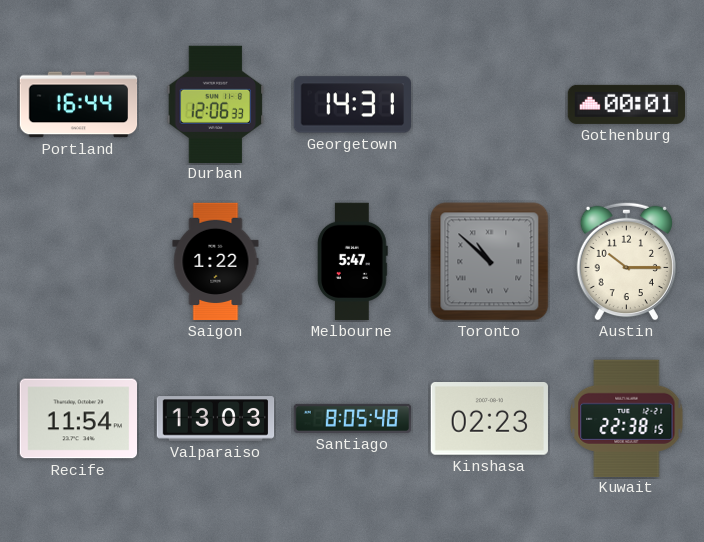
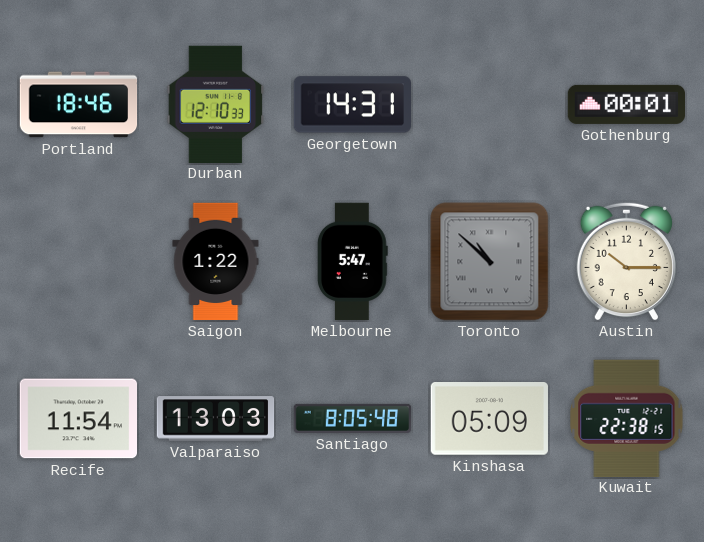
Portland: 16:44 -> 18:46 (79, 105)
Durban: 12:06 -> 12:10 (216, 104)
Kinshasa: 02:23 -> 05:09 (489, 419)
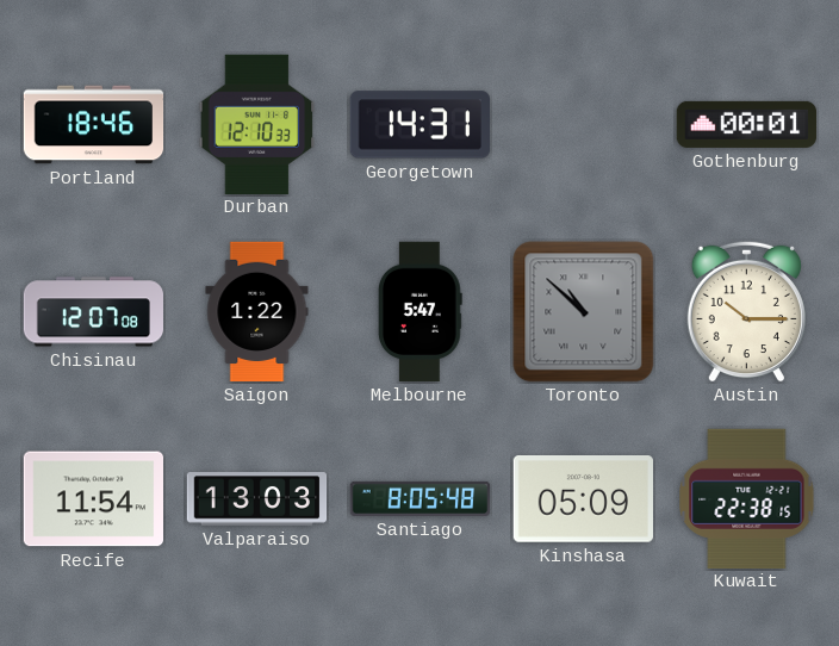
Chisinau: none -> 12:07 (93, 312)
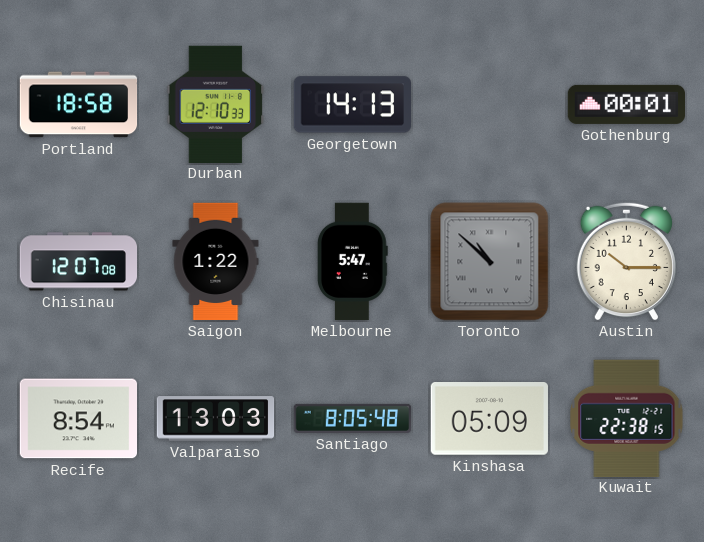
Portland: 18:46 -> 18:58 (79, 105)
Georgetown: 14:31 -> 14:13 (352, 105)
Recife: 11:54 -> 8:54 (78, 419)
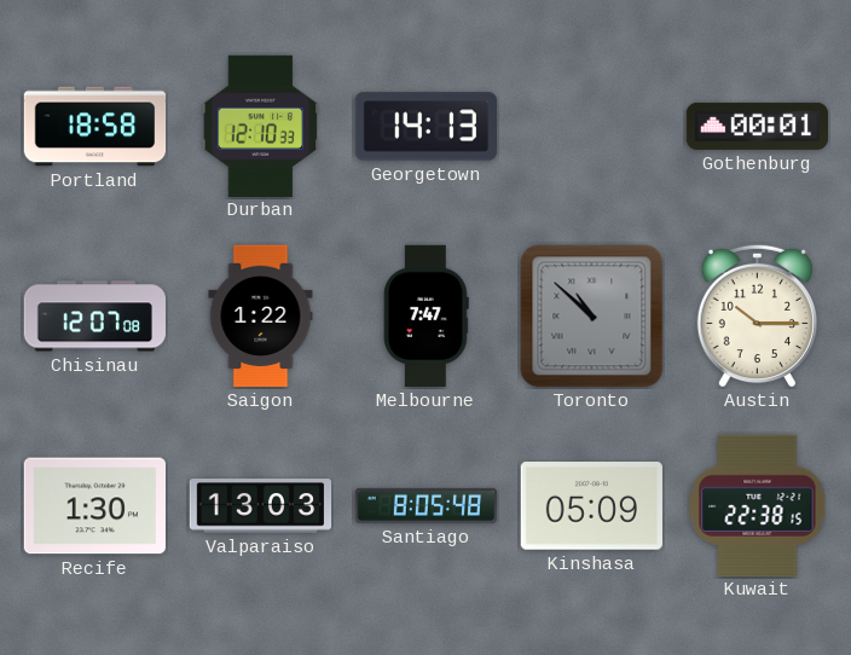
Melbourne: 5:47 -> 7:47 (425, 317)
Recife: 8:54 -> 1:30 (94, 506)
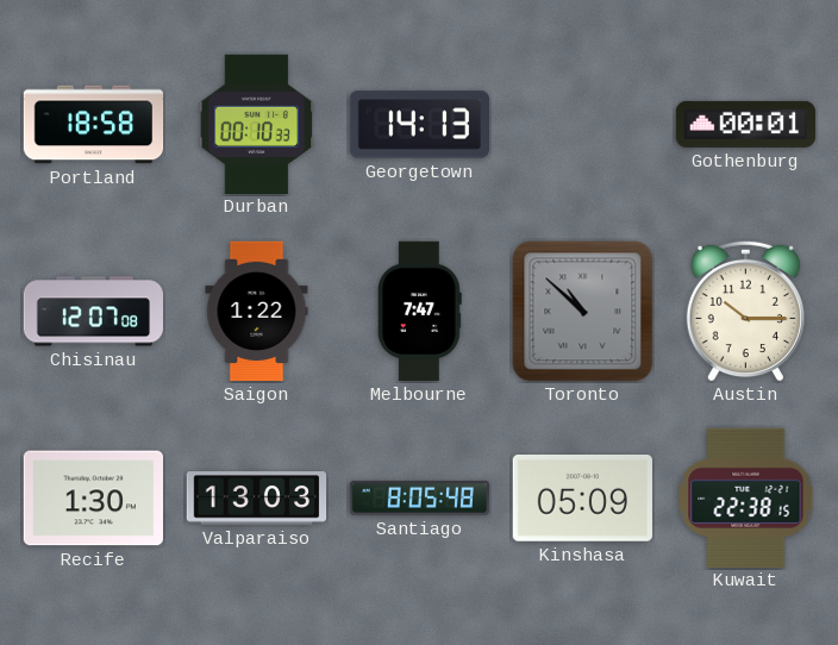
Durban: 12:10 -> 00:10 (257, 124)
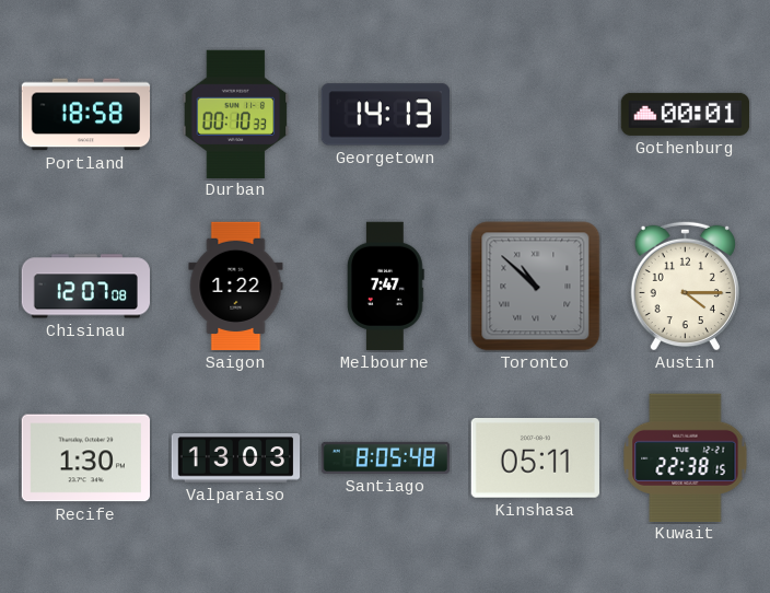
Austin: 10:15 -> 4:15 (685, 286)
Kinshasa: 05:09 -> 05:11 (535, 458)
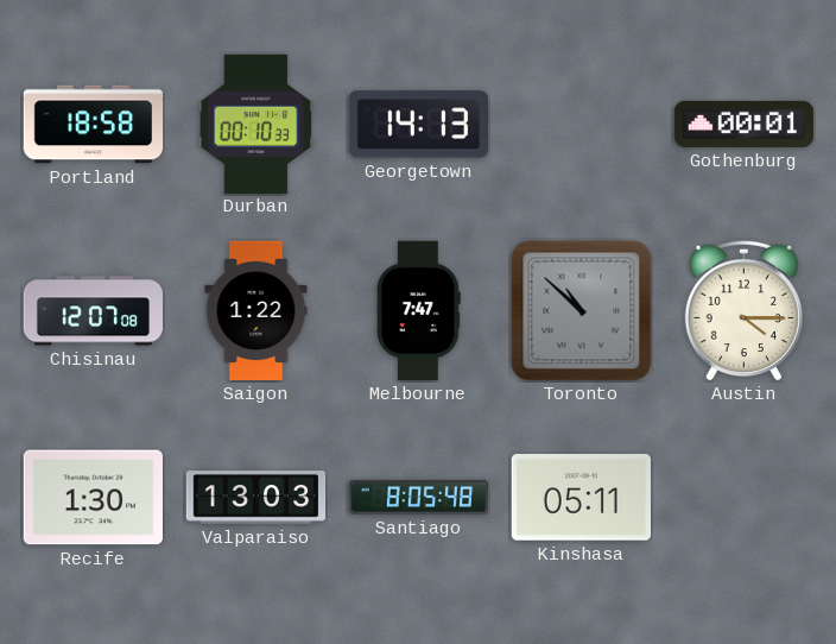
Kuwait: 22:38 -> none (686, 457)
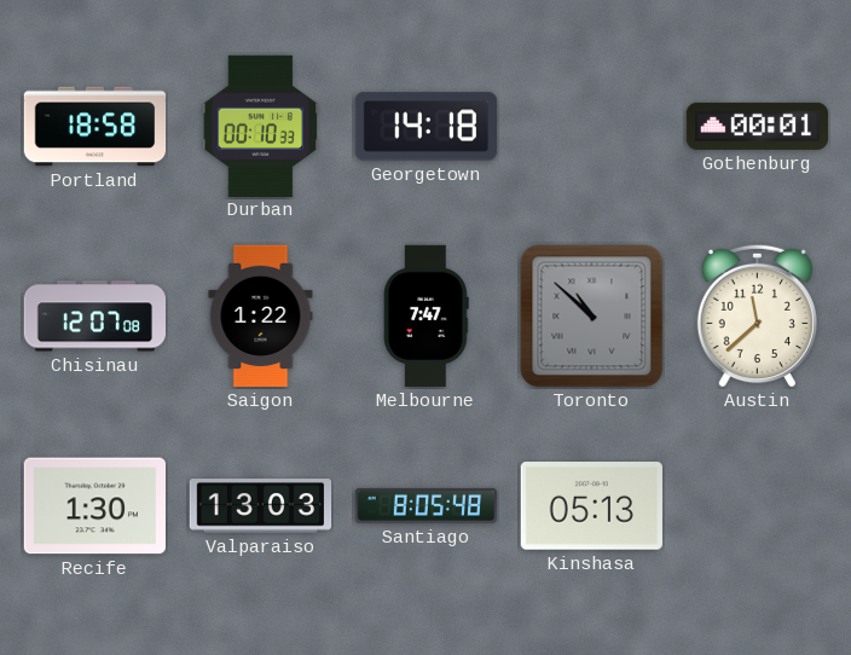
Georgetown: 14:13 -> 14:18 (425, 127)
Austin: 4:15 -> 11:38 (757, 315)
Kinshasa: 05:11 -> 05:13 (591, 506)
